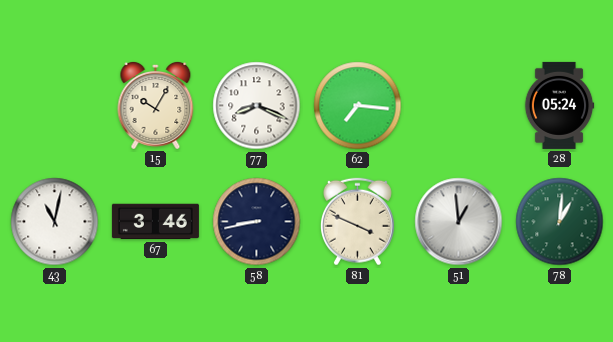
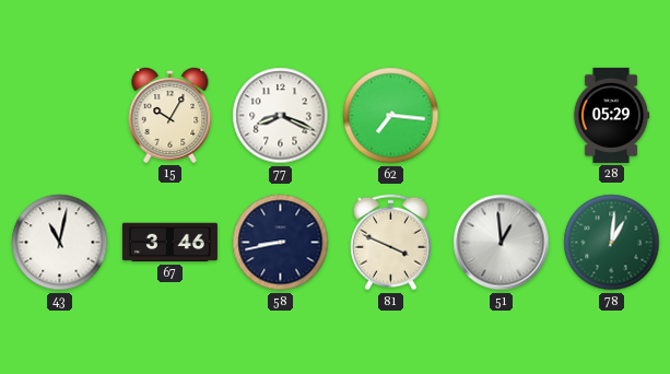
28: 05:24 -> 05:29 (611, 115)
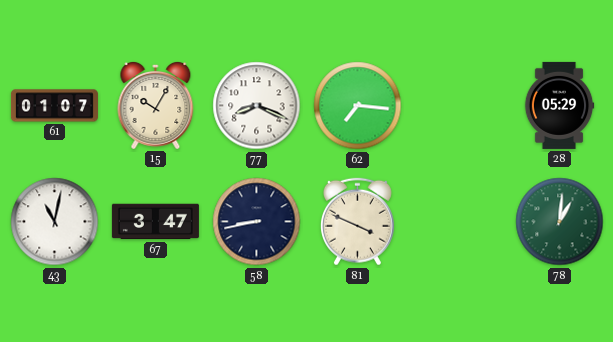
61: none -> 01:07 (54, 106)
67: 3:46 -> 3:47 (155, 222)
51: 12:59 -> none (502, 243)
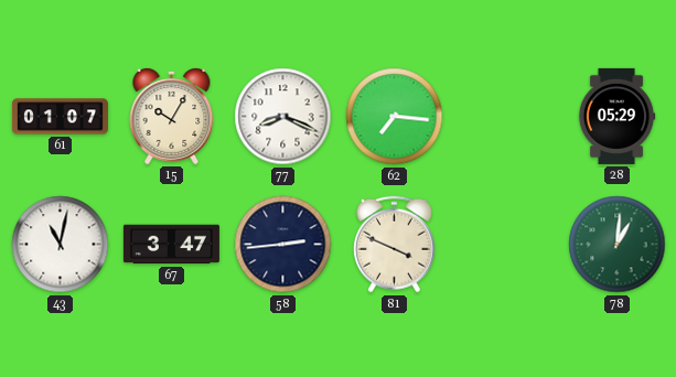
58: 8:43 -> 2:44 (283, 245)
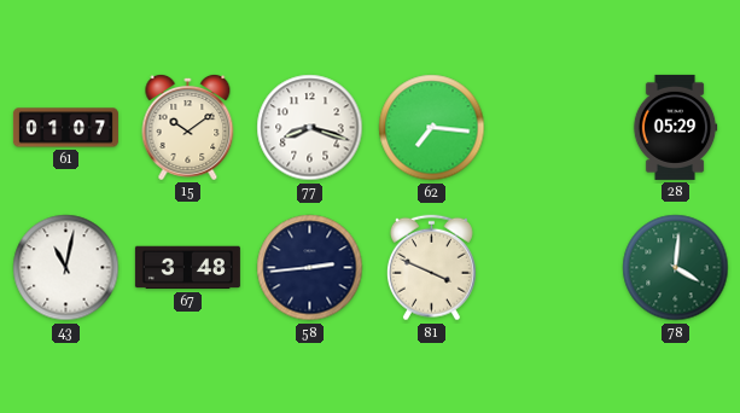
15: 10:05 -> 10:09 (188, 127)
77: 8:19 -> 8:18 (310, 128)
67: 3:47 -> 3:48 (187, 268)
78: 1:01 -> 4:01 (676, 268)
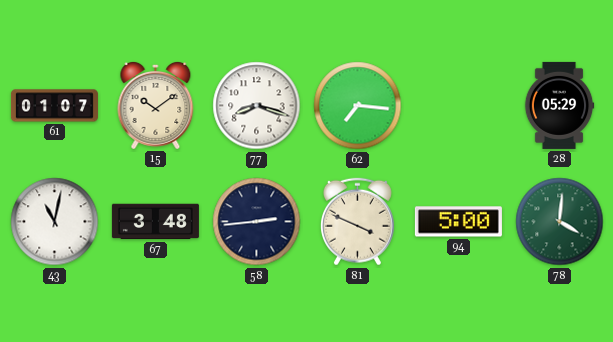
94: none -> 5:00 (458, 222)
